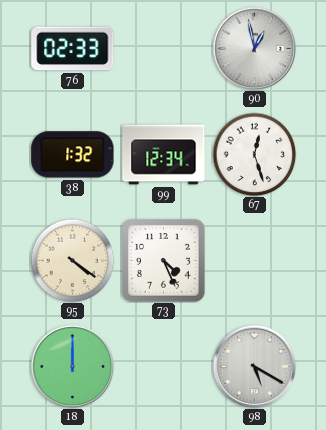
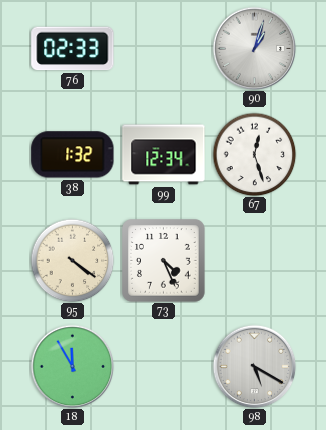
90: 12:58 -> 1:03 (254, 48)
18: 12:00 -> 11:55 (72, 366)
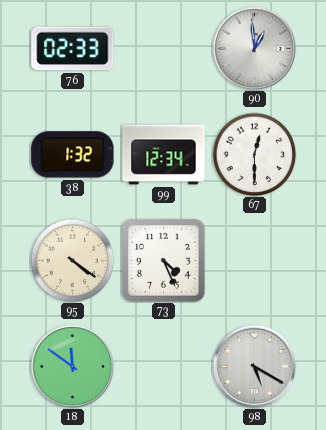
90: 1:03 -> 12:59 (254, 48)
67: 12:27 -> 12:30 (254, 154)
18: 11:55 -> 11:51 (72, 366)
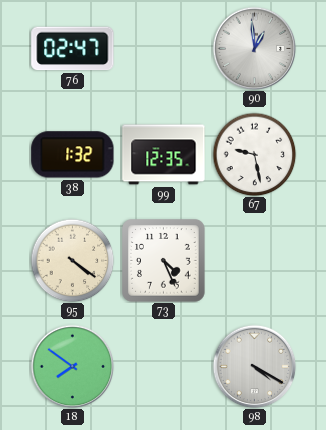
76: 02:33 -> 02:47 (73, 49)
99: 12:34 -> 12:35 (164, 155)
67: 12:30 -> 9:28 (254, 154)
18: 11:51 -> 7:51 (72, 366)
98: 5:20 -> 4:20 (254, 366)
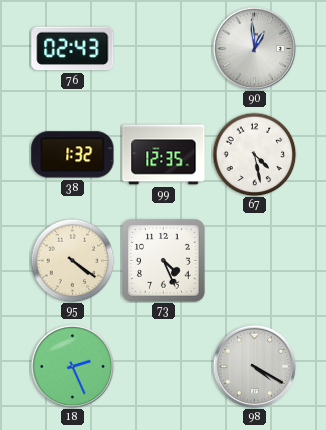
76: 02:47 -> 02:43 (73, 49)
67: 9:28 -> 4:28 (254, 154)
18: 7:51 -> 2:26 (72, 366)
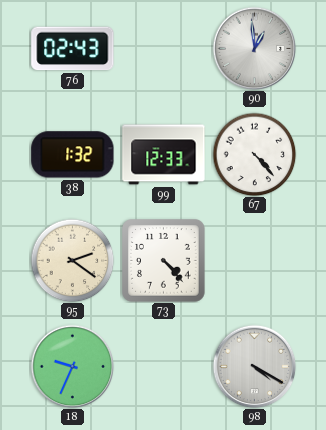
99: 12:35 -> 12:33 (164, 155)
67: 4:28 -> 4:23 (254, 154)
95: 4:21 -> 2:21 (72, 260)
73: 4:26 -> 4:23 (164, 261)
18: 2:26 -> 9:34 (72, 366)
